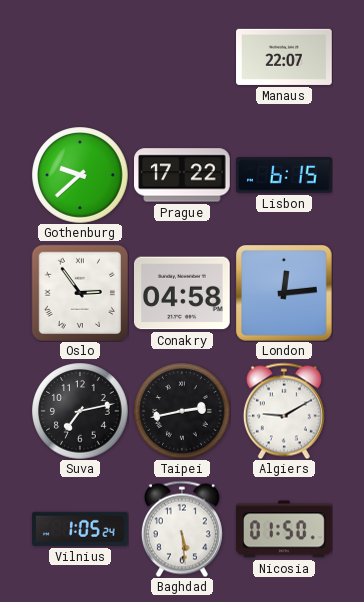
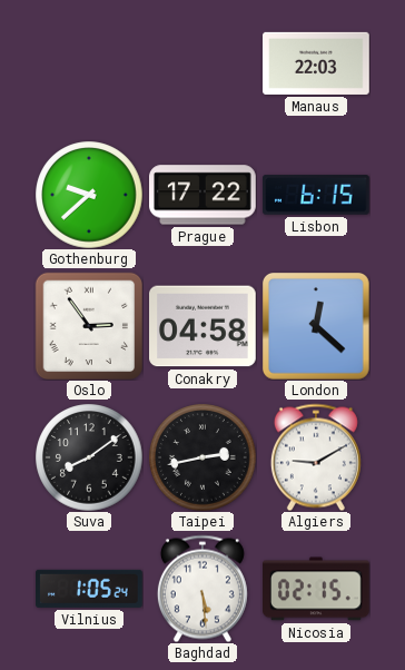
Manaus: 22:07 -> 22:03 (316, 63)
London: 12:14 -> 12:22 (317, 327)
Suva: 7:13 -> 8:09 (89, 457)
Nicosia: 01:50 -> 02:15 (317, 589)
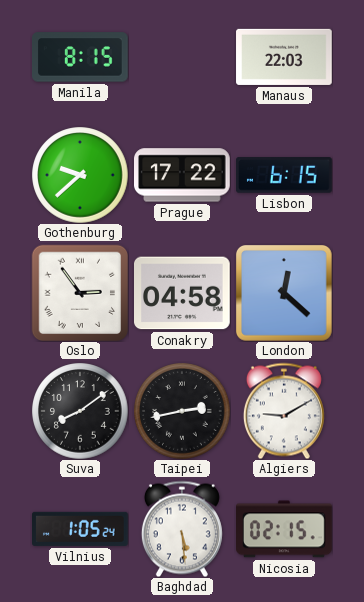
Manila: none -> 8:15 (81, 57)
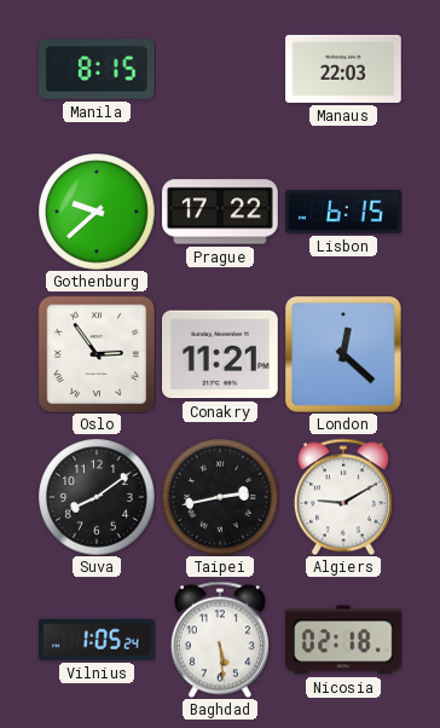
Conakry: 04:58 -> 11:21 (221, 354)
Nicosia: 02:15 -> 02:18 (345, 640)
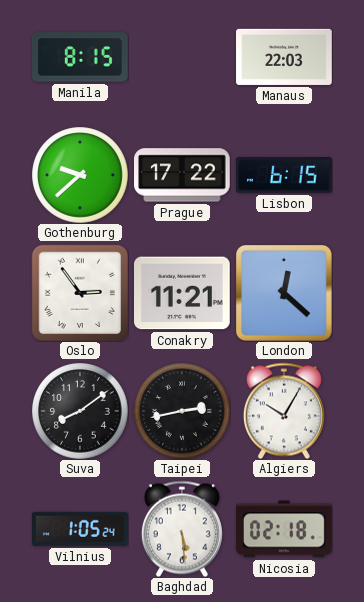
Algiers: 9:10 -> 10:05 (284, 411)
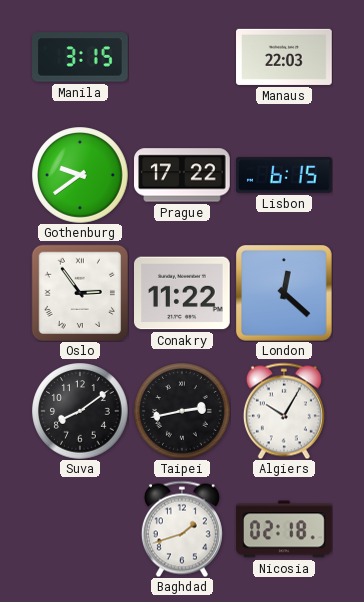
Manila: 8:15 -> 3:15 (81, 57)
Gothenburg: 9:38 -> 9:39 (80, 175)
Conakry: 11:21 -> 11:22 (183, 293)
Vilnius: 1:05 -> none (81, 529)
Baghdad: 5:29 -> 1:42 (182, 529)
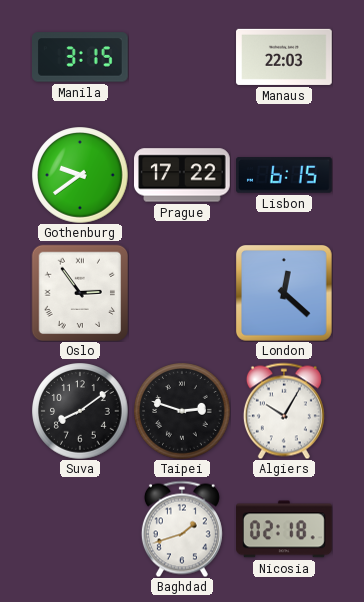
Conakry: 11:22 -> none (183, 293)
Taipei: 2:43 -> 2:48 (182, 411)
